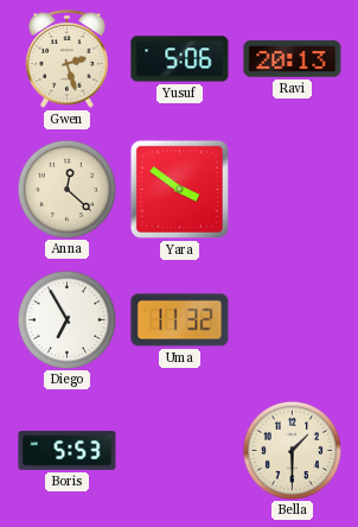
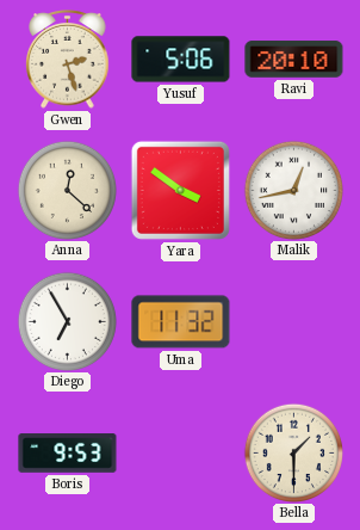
Ravi: 20:13 -> 20:10 (294, 60)
Malik: none -> 12:43 (293, 190)
Boris: 5:53 -> 9:53 (68, 454)
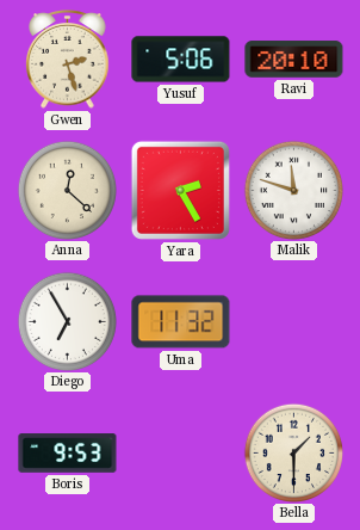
Yara: 3:51 -> 2:25 (180, 190)
Malik: 12:43 -> 11:48 (293, 190)
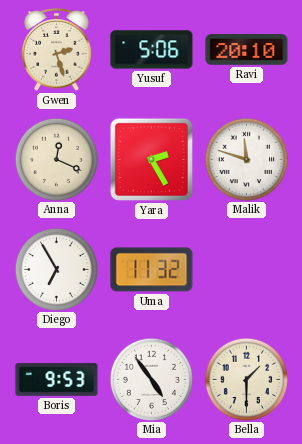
Anna: 12:22 -> 12:19 (56, 159)
Mia: none -> 4:54 (151, 379)
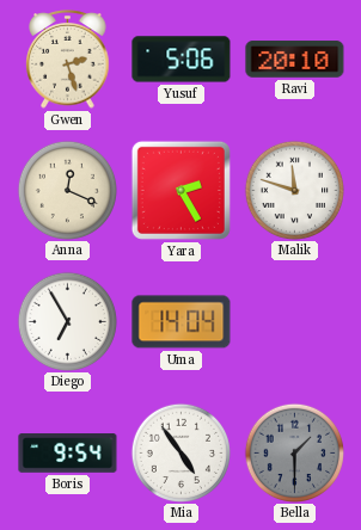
Uma: 11:32 -> 14:04 (182, 322)
Boris: 9:53 -> 9:54 (68, 454)
Bella dial: cream -> grey (294, 452)
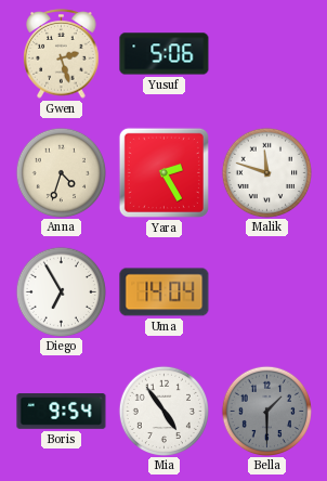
Ravi: 20:10 -> none (295, 60)
Anna: 12:19 -> 4:33 (61, 172)
